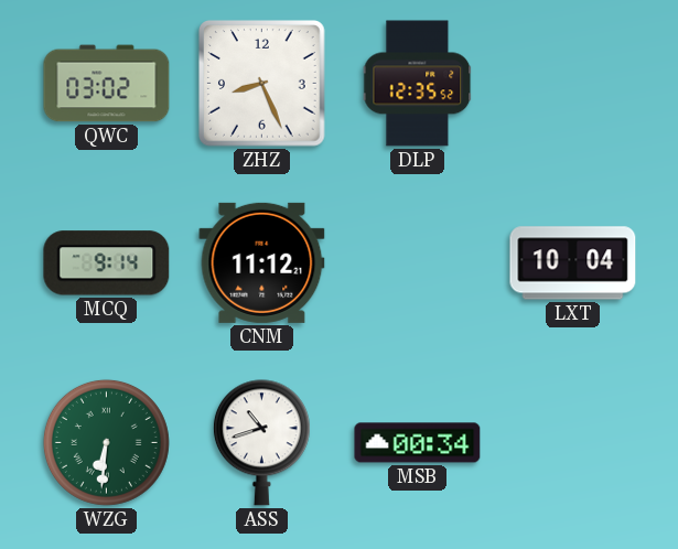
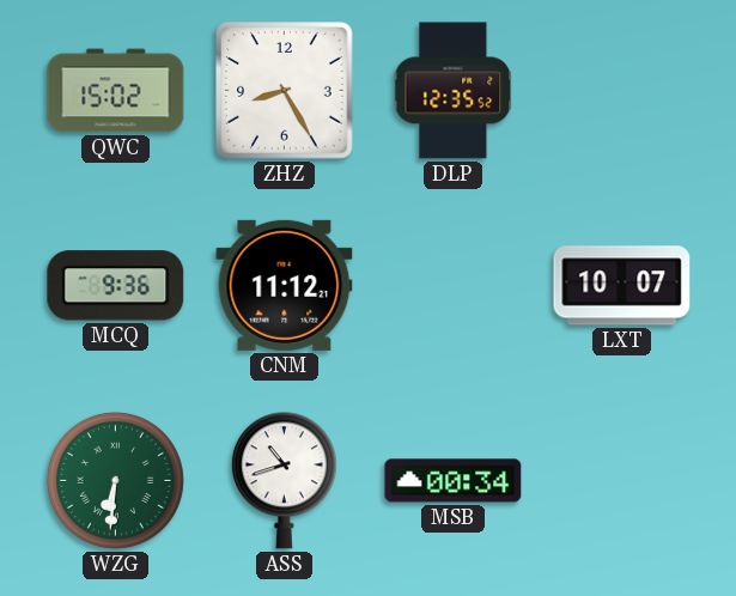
QWC: 03:02 -> 15:02 (116, 91)
ZHZ: 8:26 -> 8:25 (285, 91)
MCQ: 9:14 -> 9:36 (116, 286)
LXT: 10:04 -> 10:07 (622, 286)
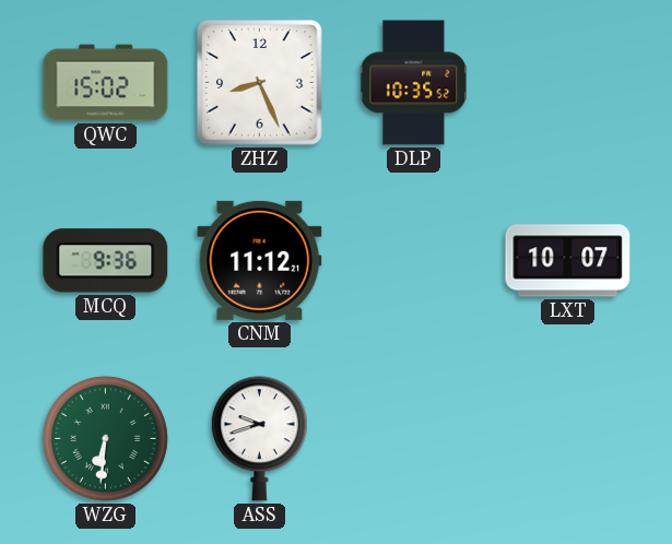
ZHZ: 8:25 -> 8:26 (260, 83)
DLP: 12:35 -> 10:35 (414, 83)
ASS: 10:42 -> 9:42 (259, 439)
MSB: 00:34 -> none (454, 481)
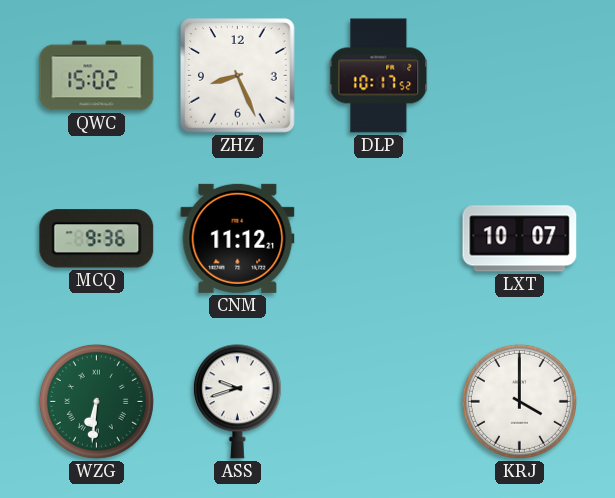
DLP: 10:35 -> 10:17 (379, 76)
KRJ: none -> 4:00 (519, 401)
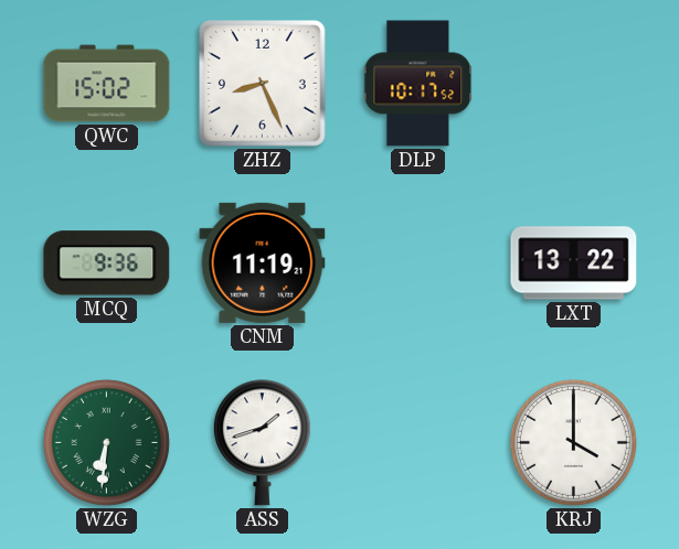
CNM: 11:12 -> 11:19 (263, 262)
LXT: 10:07 -> 13:22 (574, 263)
ASS: 9:42 -> 1:42 (262, 443)
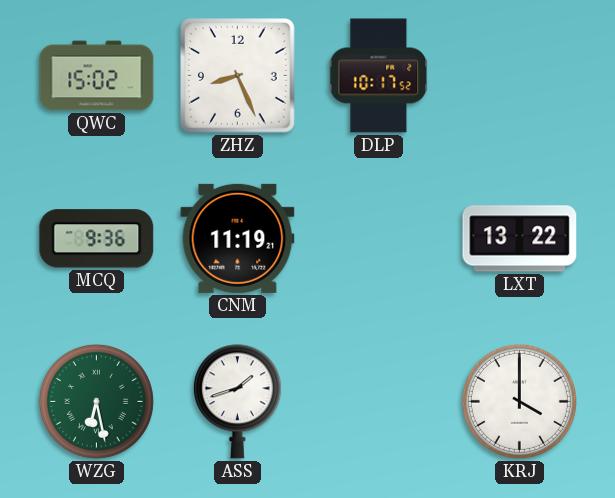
WZG: 6:31 -> 6:28 (96, 401)
